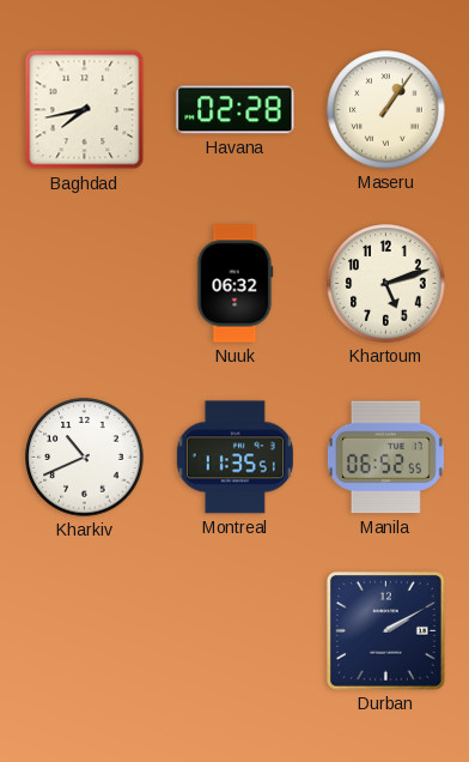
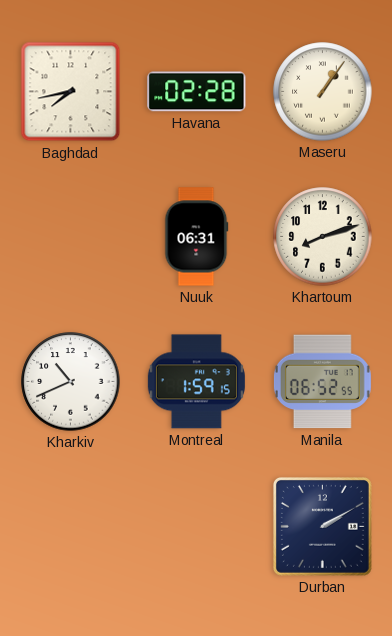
Nuuk: 06:32 -> 06:31 (197, 237)
Khartoum: 5:12 -> 8:12 (323, 237)
Montreal: 11:35 -> 1:59 (196, 382)
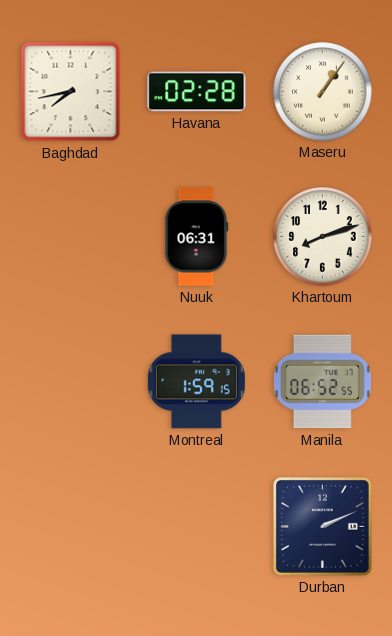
Kharkiv: 10:41 -> none (71, 382)
Durban: 2:10 -> 2:11 (322, 526)
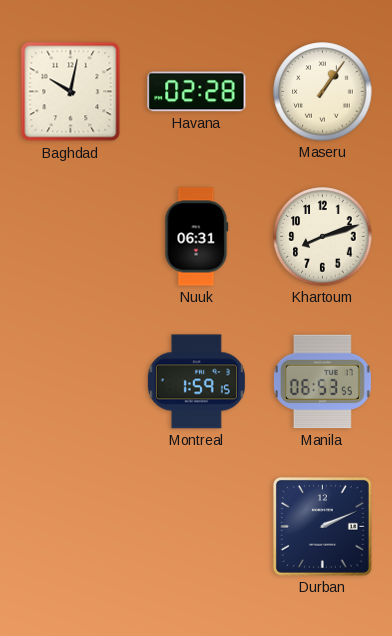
Baghdad: 7:43 -> 10:02 (71, 92)
Manila: 06:52 -> 06:53 (322, 382)
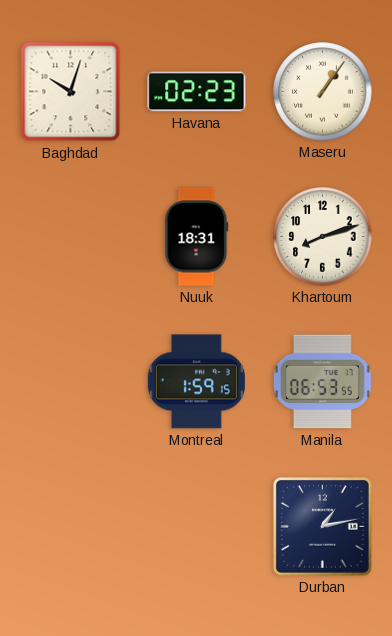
Baghdad: 10:02 -> 10:03 (71, 92)
Havana: 02:28 -> 02:23 (197, 92)
Nuuk: 06:31 -> 18:31 (197, 237)
Durban: 2:11 -> 1:13 (322, 526)
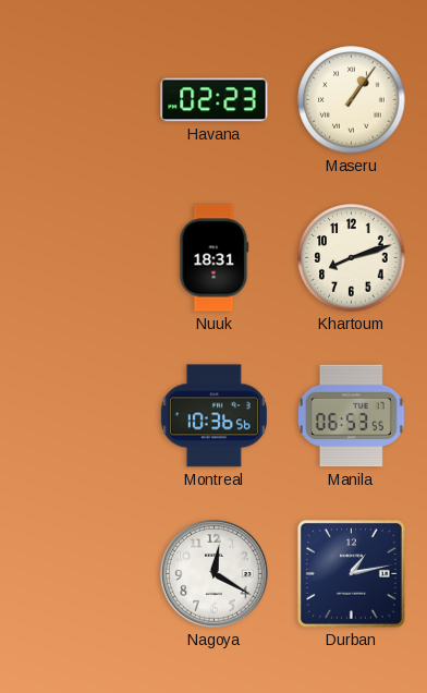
Baghdad: 10:03 -> none (71, 92)
Montreal: 1:59 -> 10:36 (213, 416)
Nagoya: none -> 12:20 (215, 574)
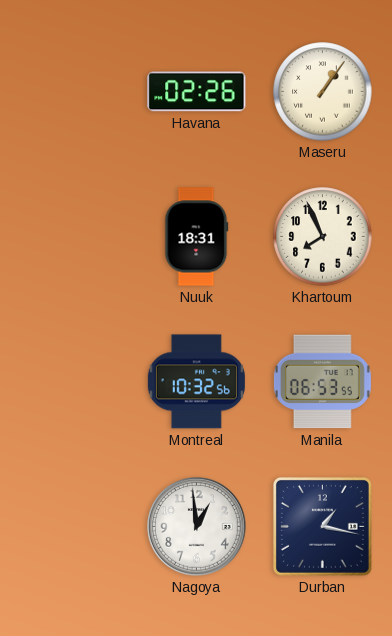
Havana: 02:23 -> 02:26 (197, 92)
Khartoum: 8:12 -> 7:56 (323, 237)
Montreal: 10:36 -> 10:32 (196, 382)
Nagoya: 12:20 -> 12:59 (197, 527)
Durban: 1:13 -> 1:17 (322, 526)
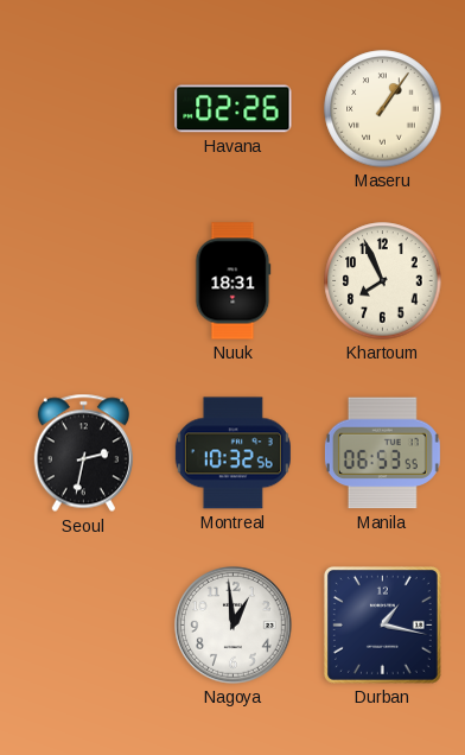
Seoul: none -> 2:32 (83, 453)
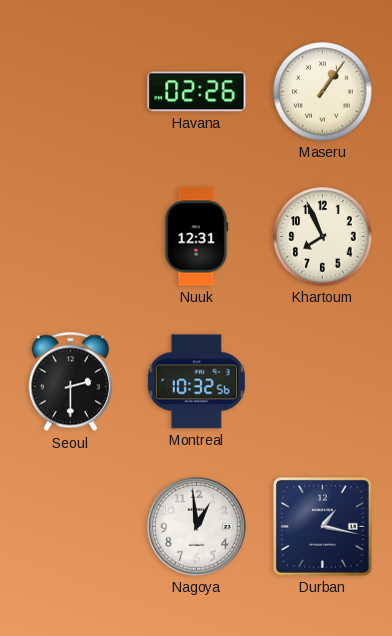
Nuuk: 18:31 -> 12:31 (197, 237)
Seoul: 2:32 -> 2:30 (70, 382)
Manila: 06:53 -> none (382, 453)
